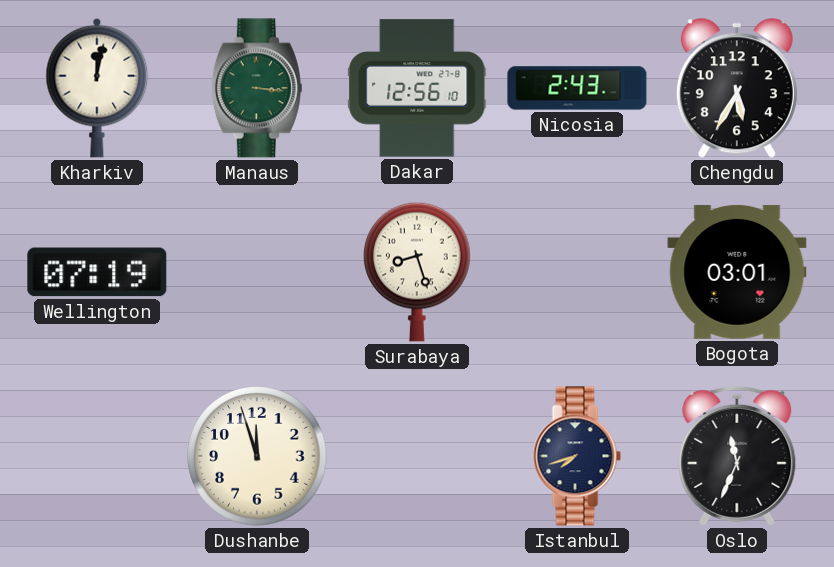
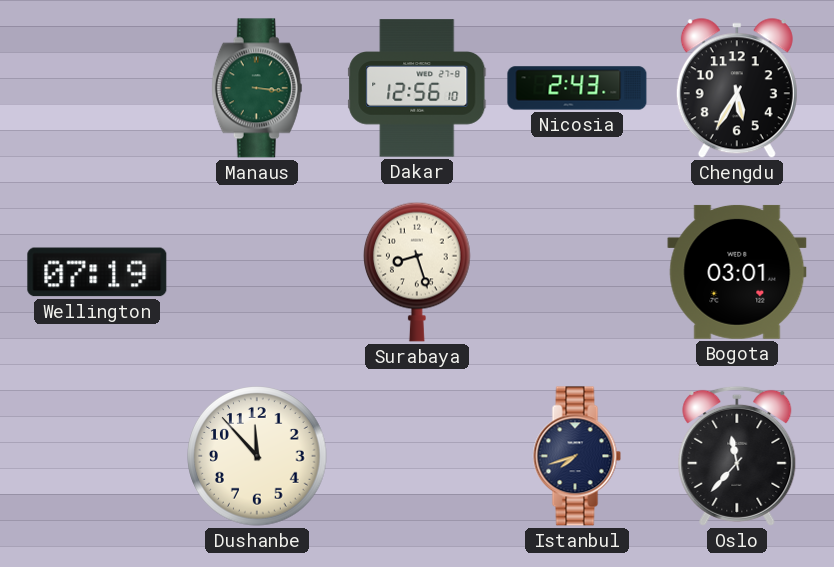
Kharkiv: 12:02 -> none (97, 88)
Dushanbe: 11:57 -> 11:53 (257, 456)
Oslo: 11:34 -> 11:37 (737, 456)
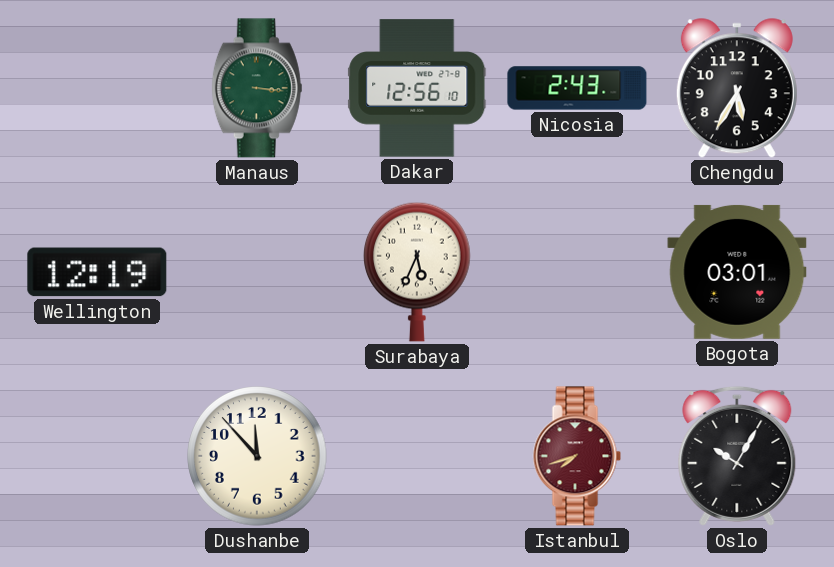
Wellington: 07:19 -> 12:19 (97, 272)
Surabaya: 8:27 -> 5:34 (418, 272)
Istanbul dial: navy -> burgundy (577, 456)
Oslo: 11:37 -> 10:05 (737, 456)
